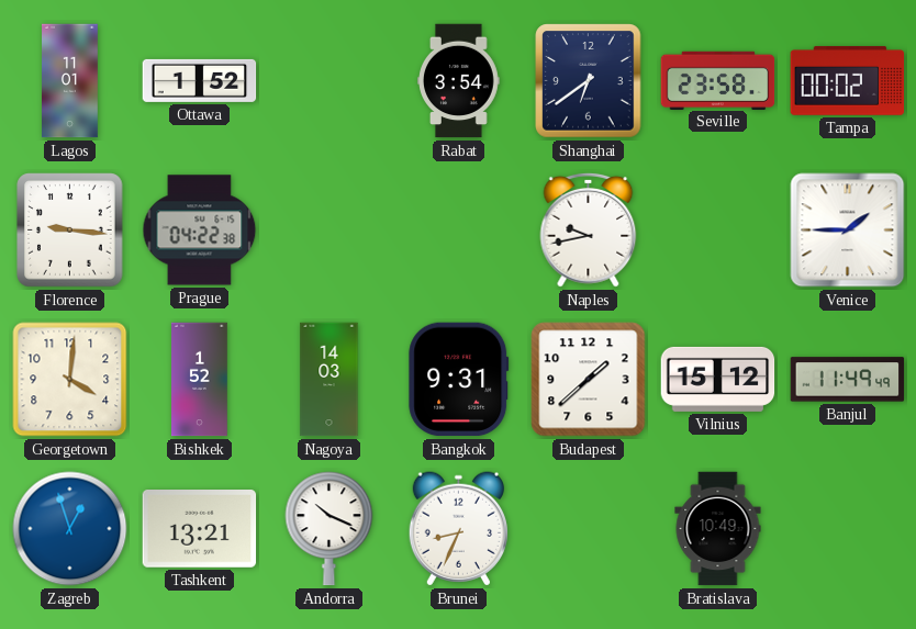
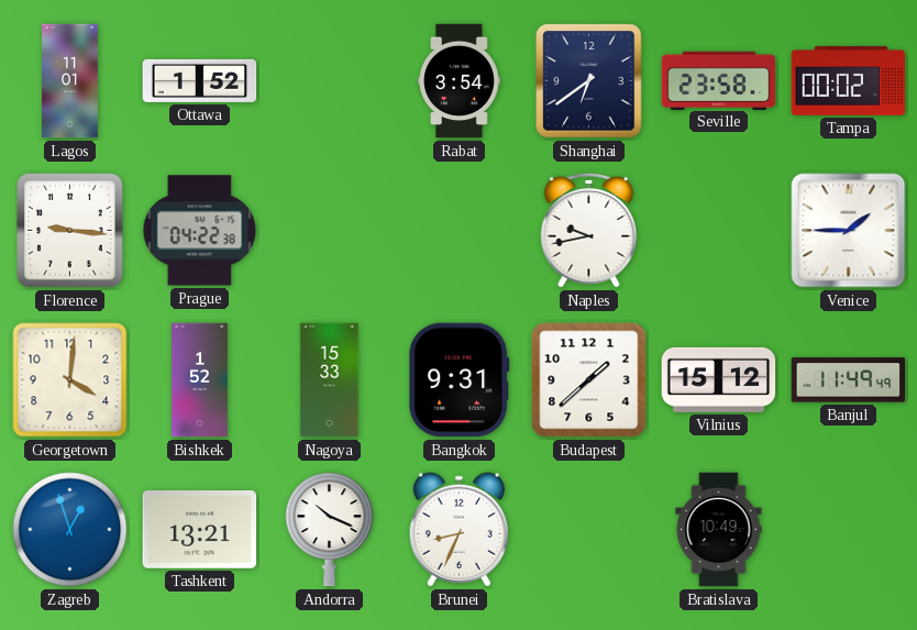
Nagoya: 14:03 -> 15:33 (330, 380)
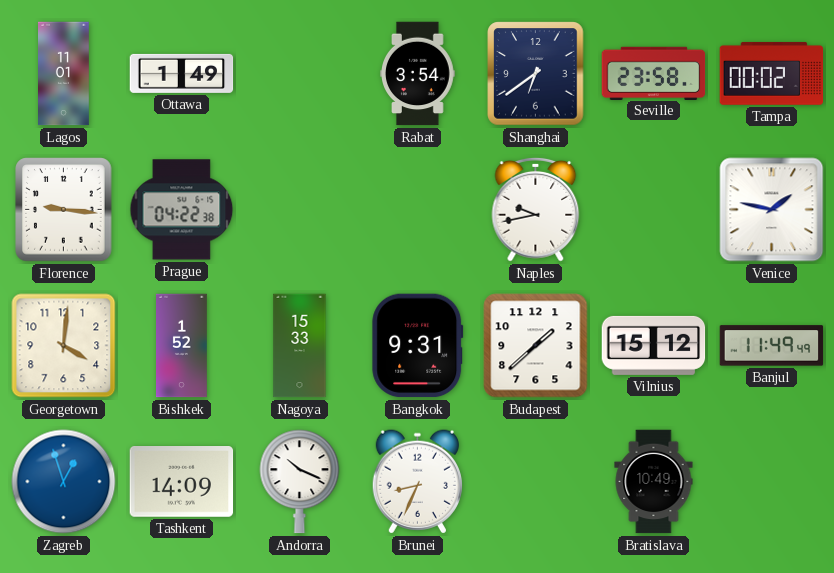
Ottawa: 1:52 -> 1:49 (182, 73)
Venice: 1:45 -> 1:47 (772, 210)
Tashkent: 13:21 -> 14:09 (182, 482)
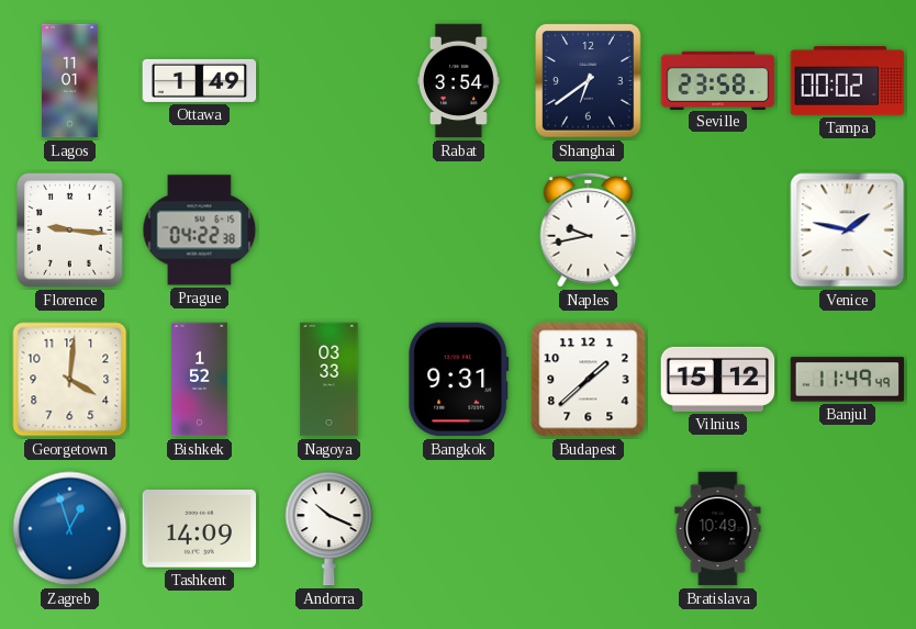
Nagoya: 15:33 -> 03:33 (329, 380)
Brunei: 8:34 -> none (417, 482)
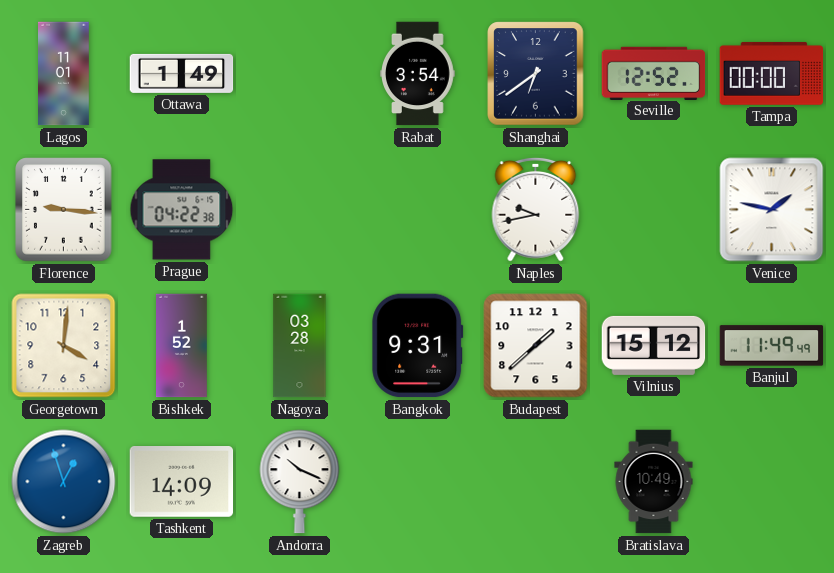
Seville: 23:58 -> 12:52 (654, 73)
Tampa: 00:02 -> 00:00 (772, 73)
Nagoya: 03:33 -> 03:28 (300, 346)
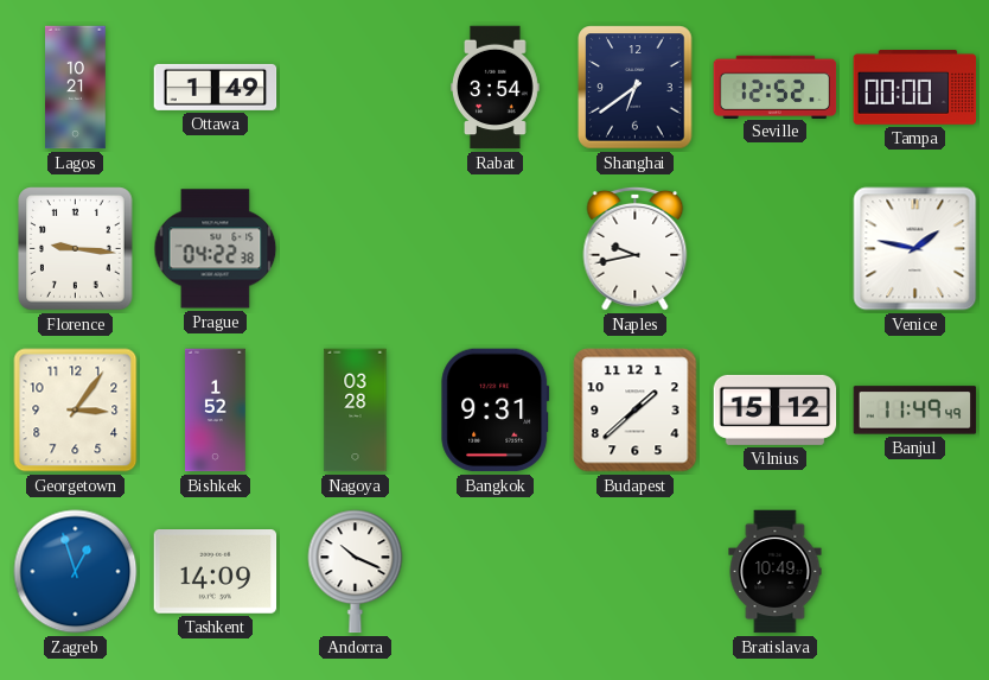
Lagos: 11:01 -> 10:21 (76, 88)
Georgetown: 4:01 -> 3:06 (76, 411)
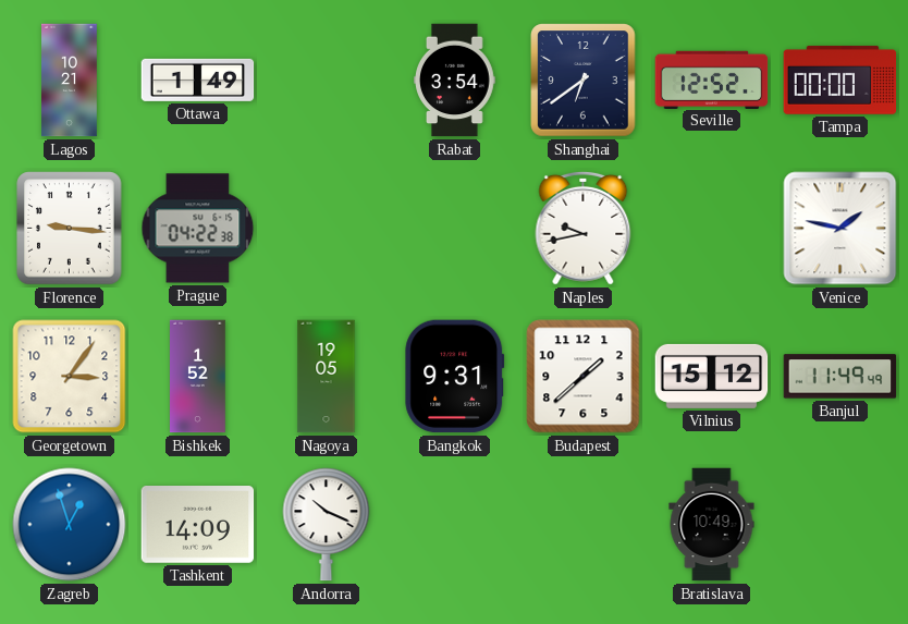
Nagoya: 03:28 -> 19:05 (327, 377)
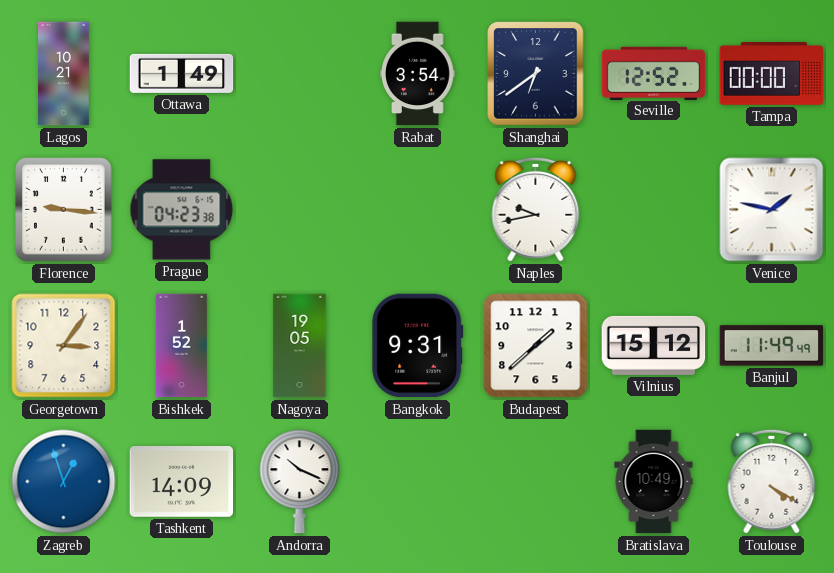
Prague: 04:22 -> 04:23 (182, 210)
Toulouse: none -> 4:20 (772, 481)
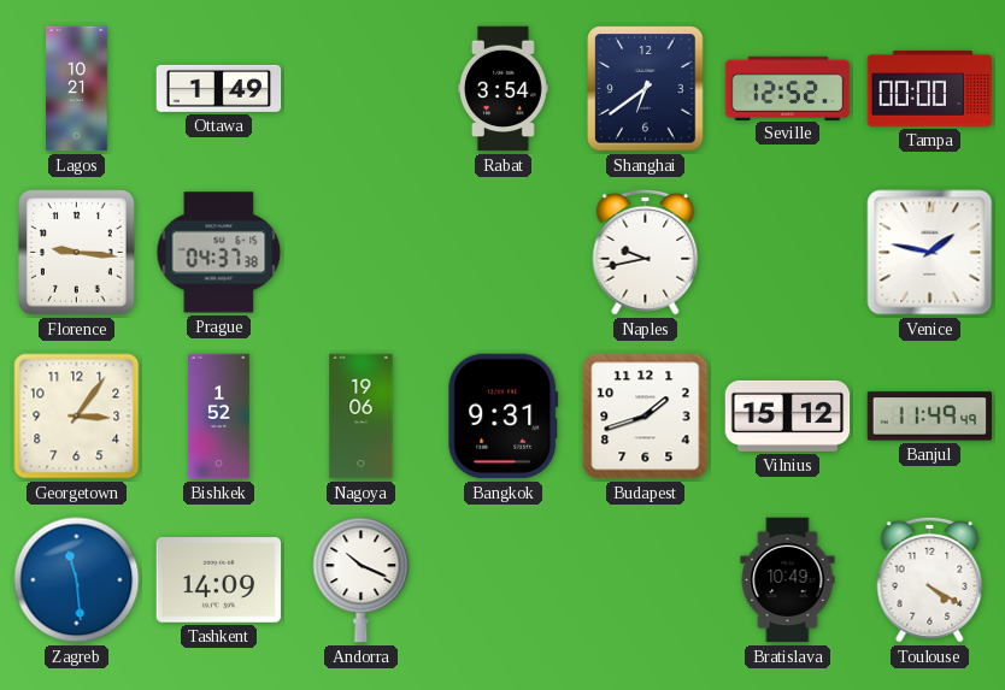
Prague: 04:23 -> 04:37 (219, 253)
Nagoya: 19:05 -> 19:06 (362, 417)
Budapest: 1:38 -> 1:42 (646, 417)
Zagreb: 12:57 -> 11:29 (77, 580)
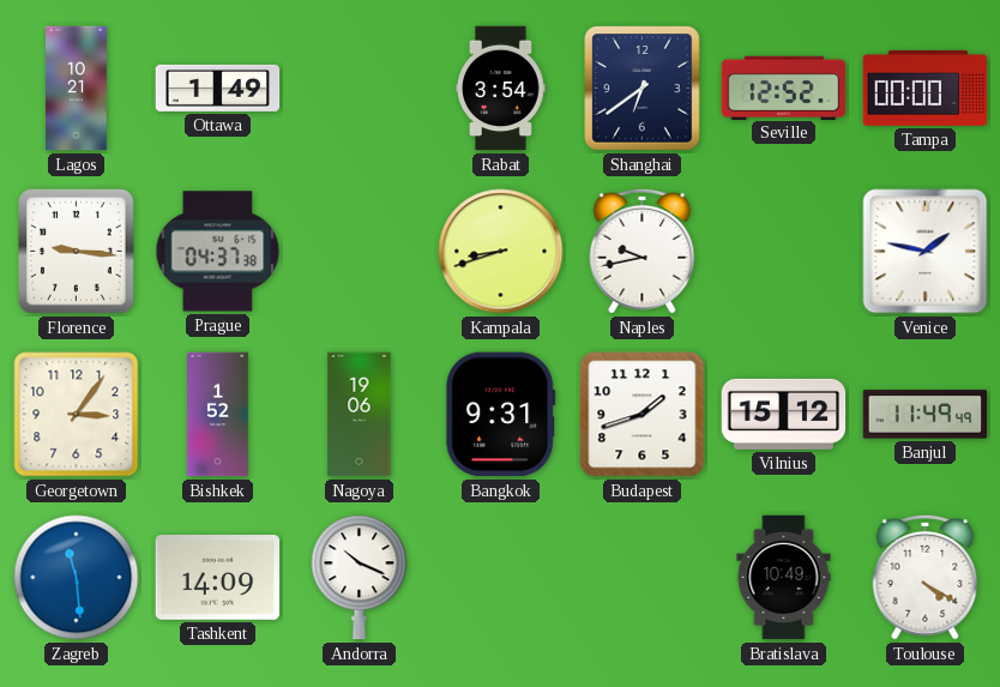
Kampala: none -> 8:42 (501, 252)
